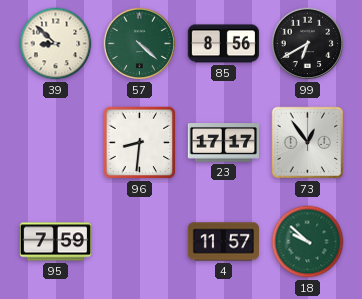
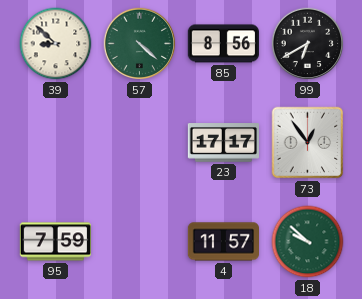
96: 8:31 -> none (140, 143)
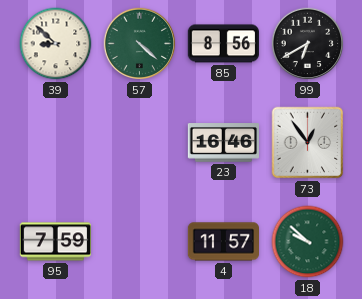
23: 17:17 -> 16:46 (223, 143)
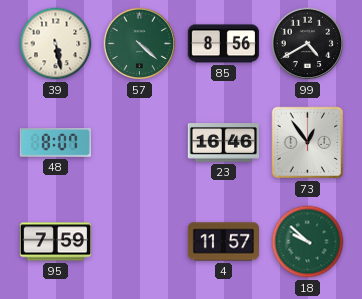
39: 8:52 -> 5:28 (56, 44)
99: 6:40 -> 4:40 (308, 44)
48: none -> 8:07 (55, 143)
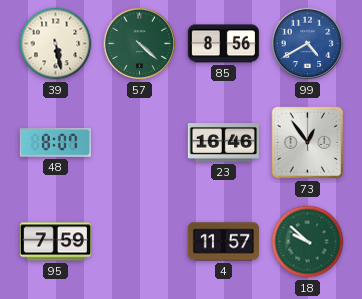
99 dial: black -> blue (308, 44)
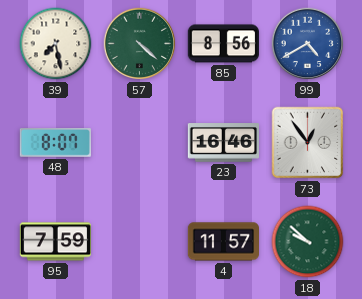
39: 5:28 -> 7:28 (56, 44)
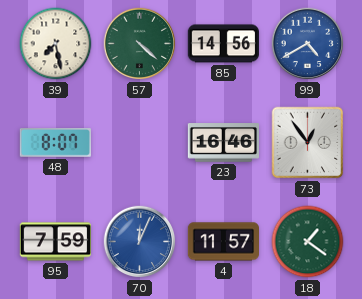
85: 8:56 -> 14:56 (223, 44)
70: none -> 12:04 (140, 242)
18: 9:52 -> 1:21 (308, 242)
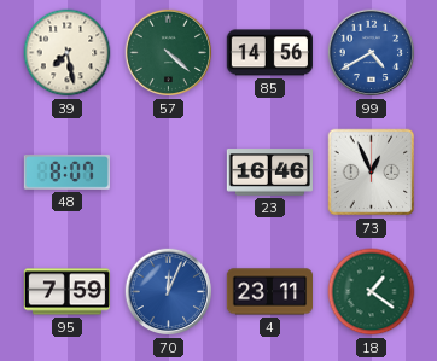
73: 12:54 -> 12:56 (372, 173)
4: 11:57 -> 23:11 (269, 292)
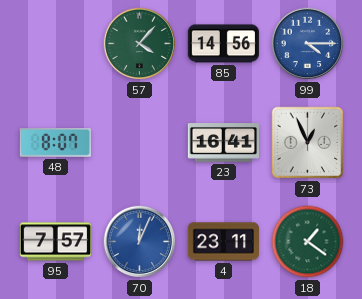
39: 7:28 -> none (68, 53)
57: 4:22 -> 4:07 (140, 44)
99: 4:40 -> 4:15 (308, 44)
23: 16:46 -> 16:41 (223, 143)
95: 7:59 -> 7:57 (55, 242)
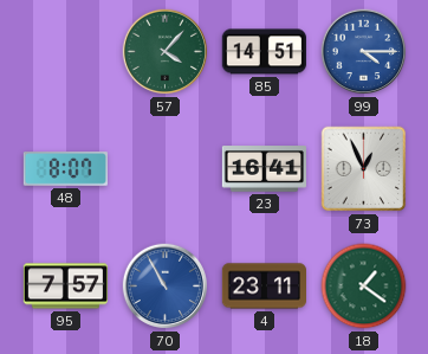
85: 14:56 -> 14:51 (264, 52)
70: 12:04 -> 10:55 (166, 287)
